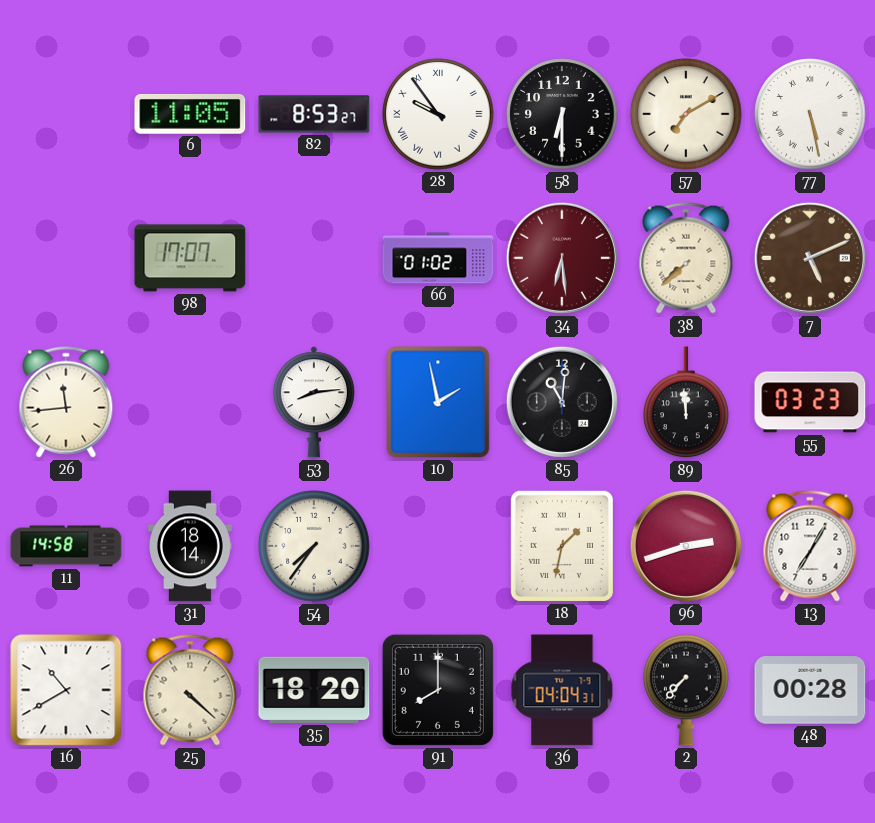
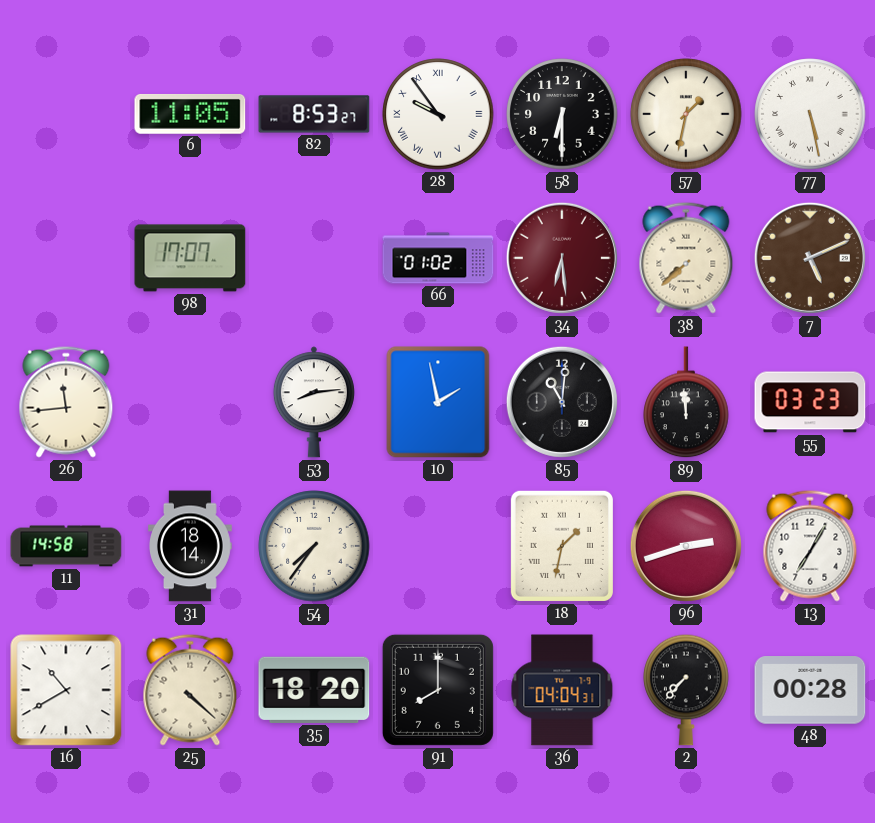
57: 7:10 -> 1:32 (686, 114)
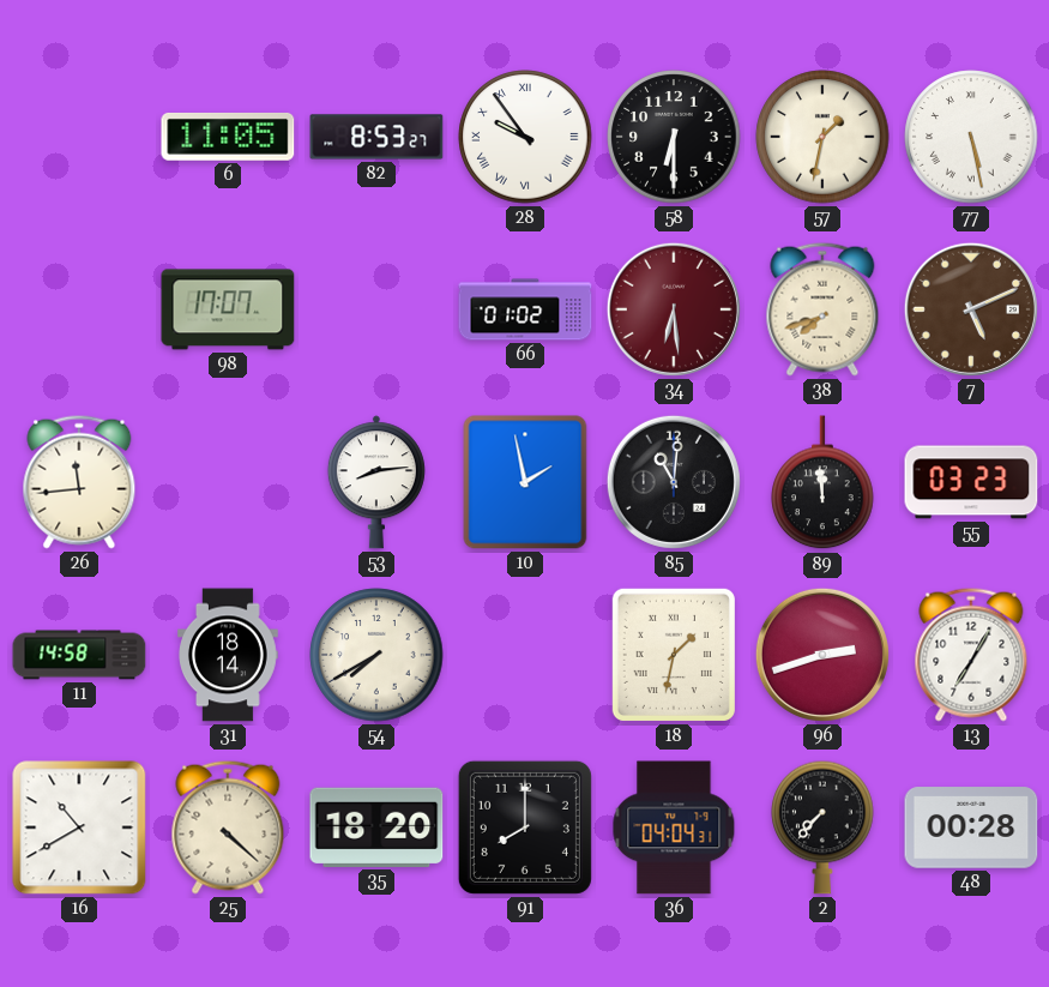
38: 7:38 -> 7:42 (822, 309)
54: 7:36 -> 7:40 (376, 655)
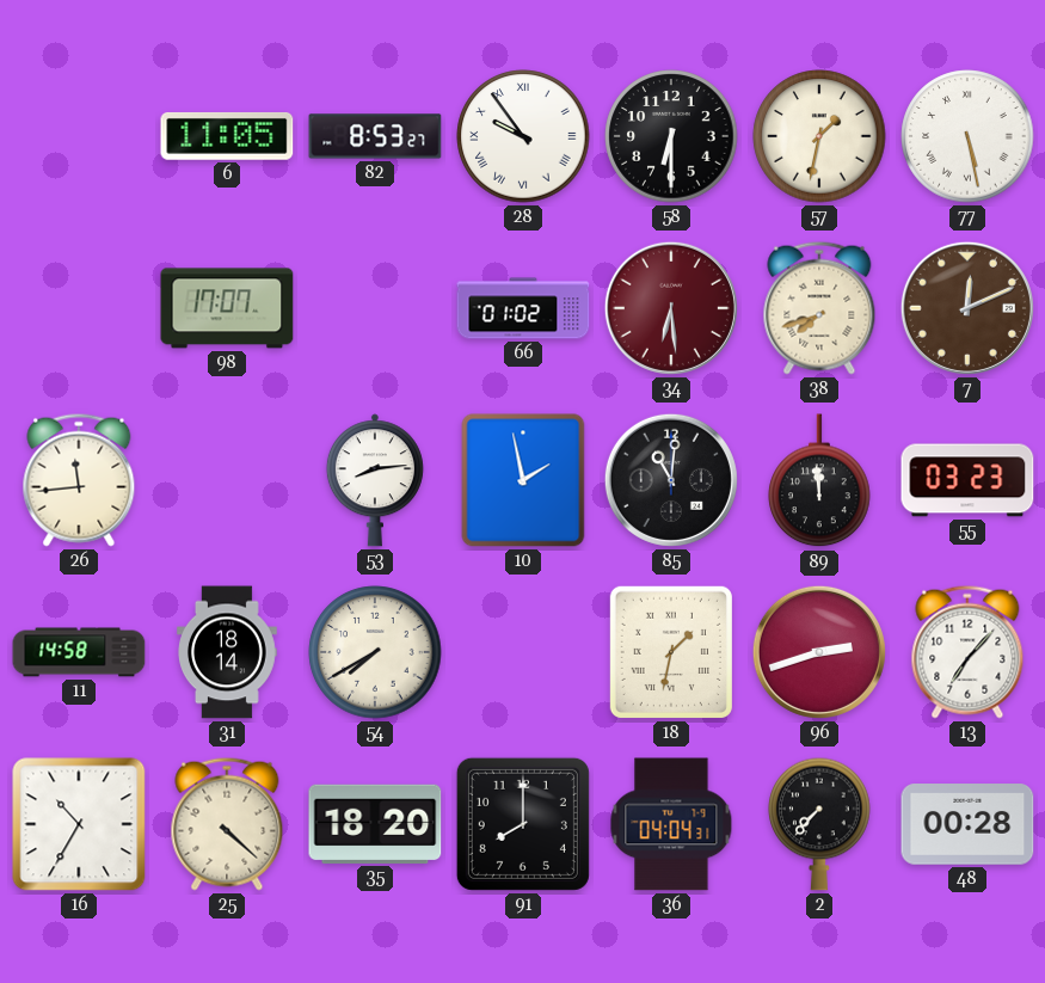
7: 5:11 -> 12:11 (967, 308)
13: 7:05 -> 7:07 (967, 652)
16: 10:40 -> 10:35 (79, 824)
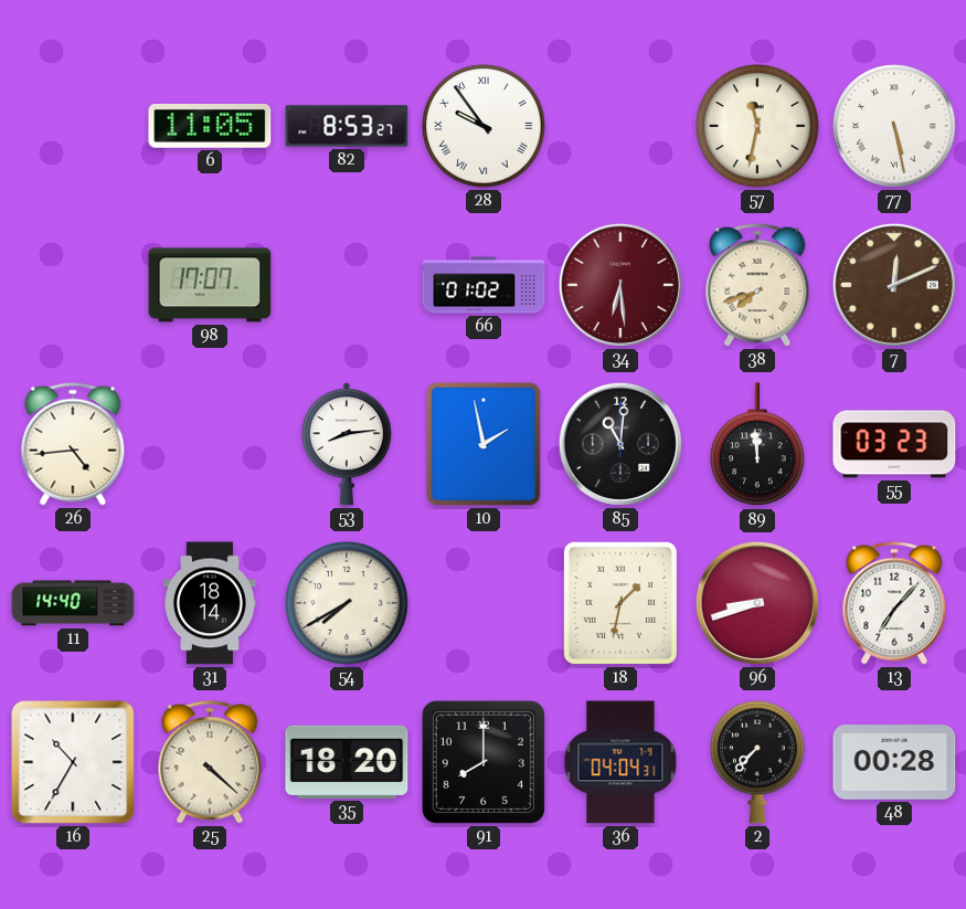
58: 6:30 -> none (671, 136)
57: 1:32 -> 11:32 (757, 126)
26: 11:44 -> 4:44 (73, 444)
11: 14:58 -> 14:40 (73, 603)
96: 2:42 -> 8:42 (757, 603)
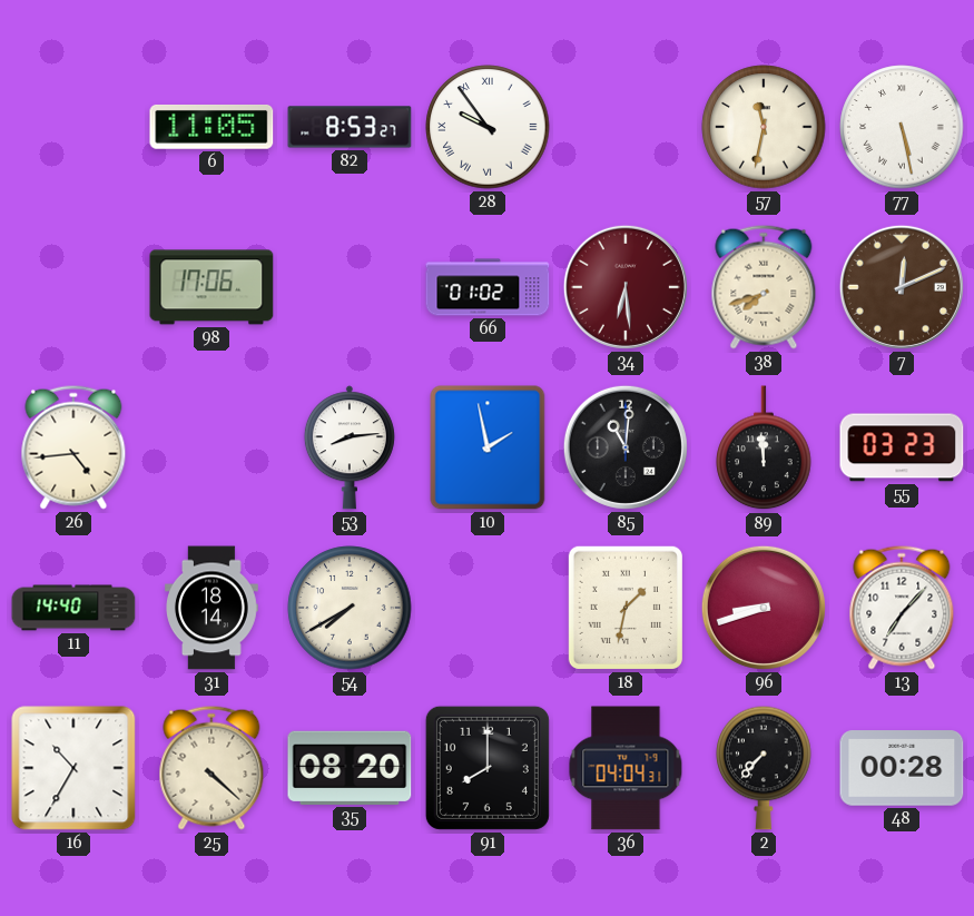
98: 17:07 -> 17:06 (211, 287)
35: 18:20 -> 08:20 (350, 768)
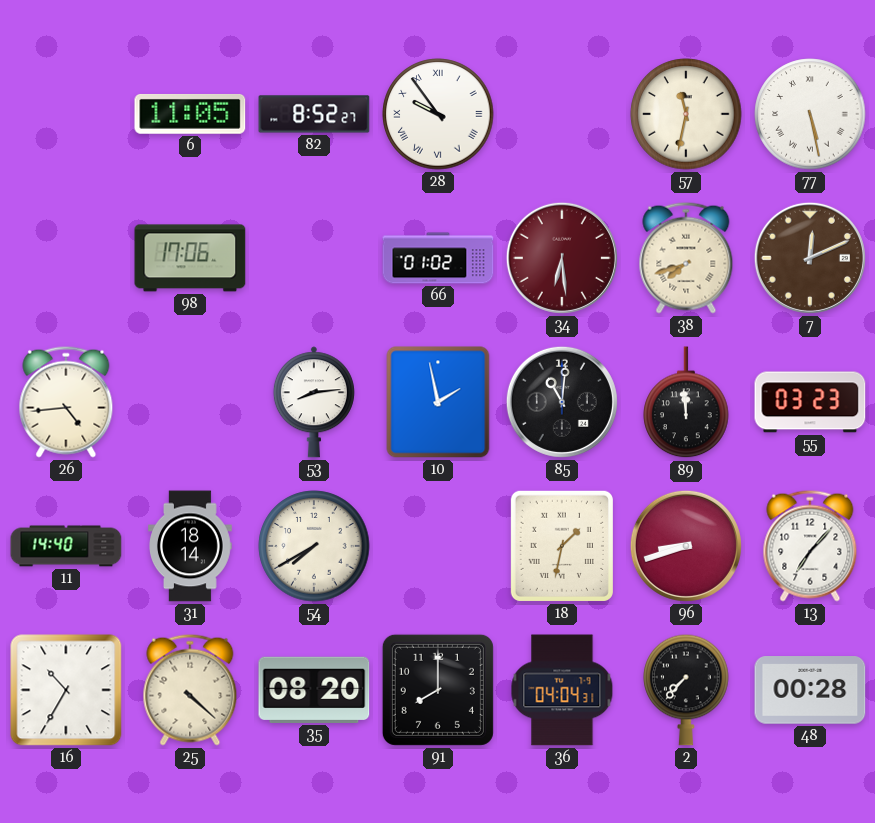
82: 8:53 -> 8:52 (314, 114)
